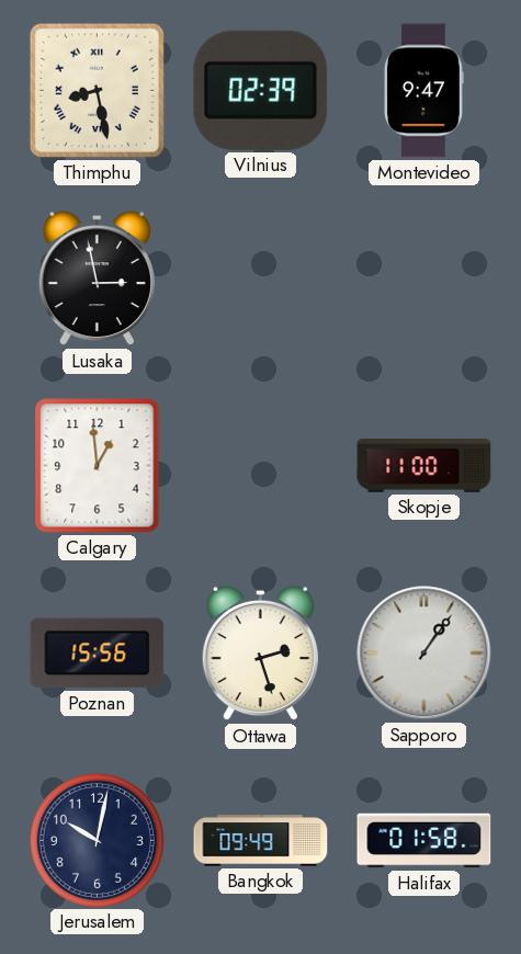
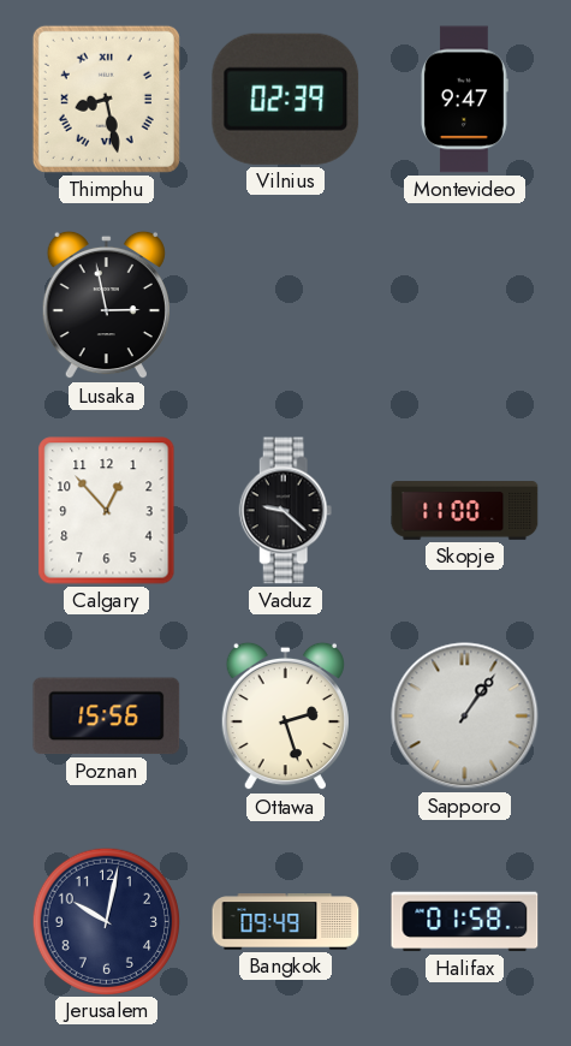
Calgary: 12:59 -> 12:53 (107, 511)
Vaduz: none -> 9:22 (286, 511)
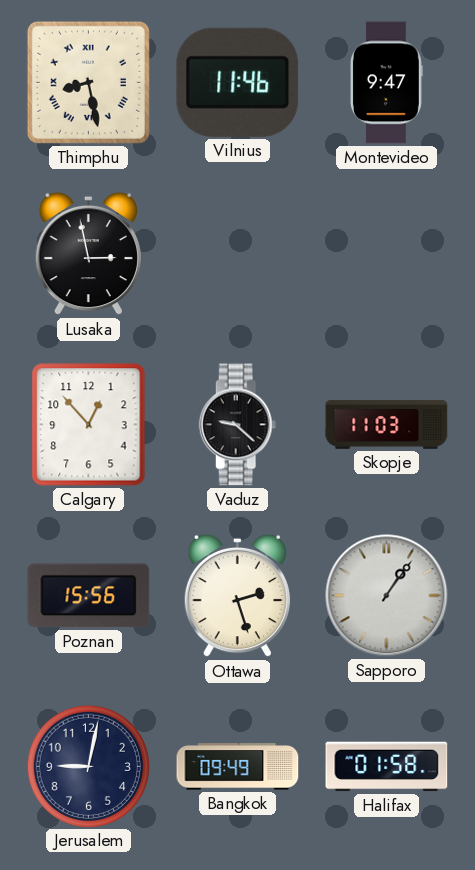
Vilnius: 02:39 -> 11:46 (238, 82)
Skopje: 11:00 -> 11:03 (387, 425)
Jerusalem: 10:02 -> 9:02 (88, 766)
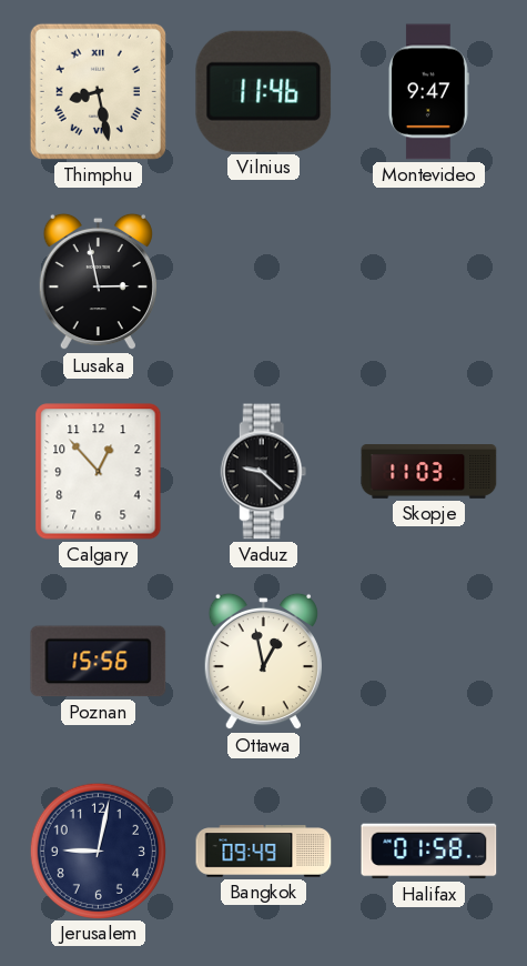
Ottawa: 2:27 -> 12:58 (263, 662)
Sapporo: 1:06 -> none (387, 596)
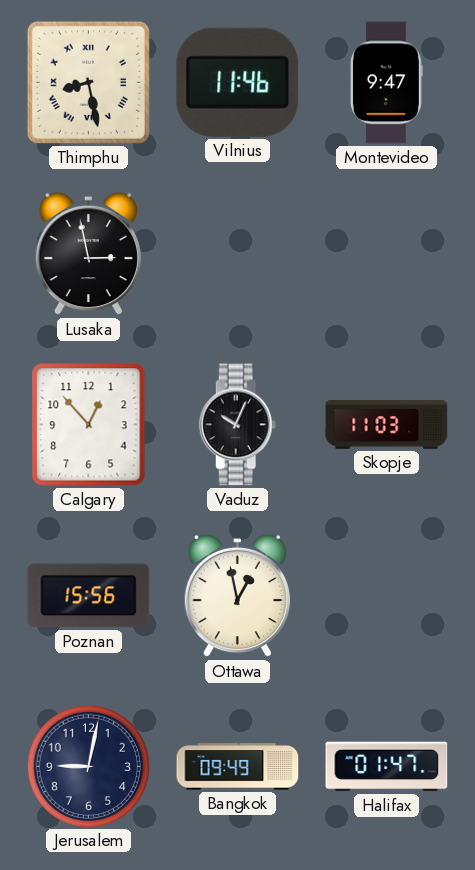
Vaduz: 9:22 -> 10:04 (238, 425)
Halifax: 01:58 -> 01:47 (387, 767)
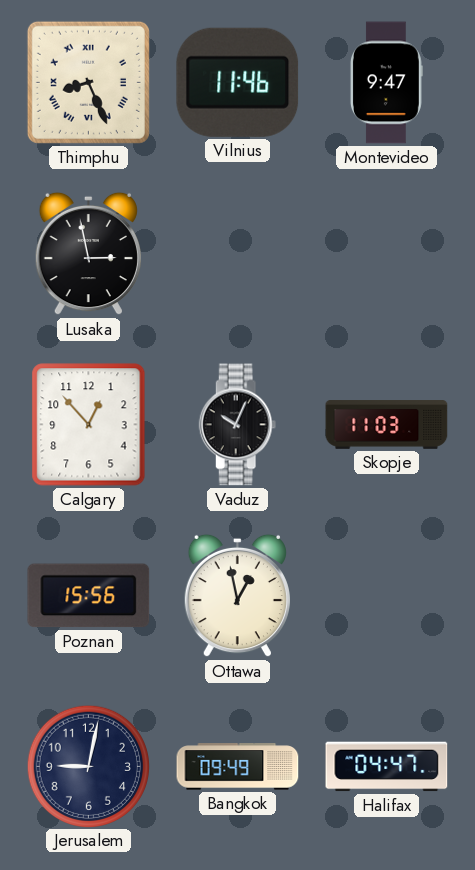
Thimphu: 8:28 -> 8:26 (88, 82)
Halifax: 01:47 -> 04:47 (387, 767)
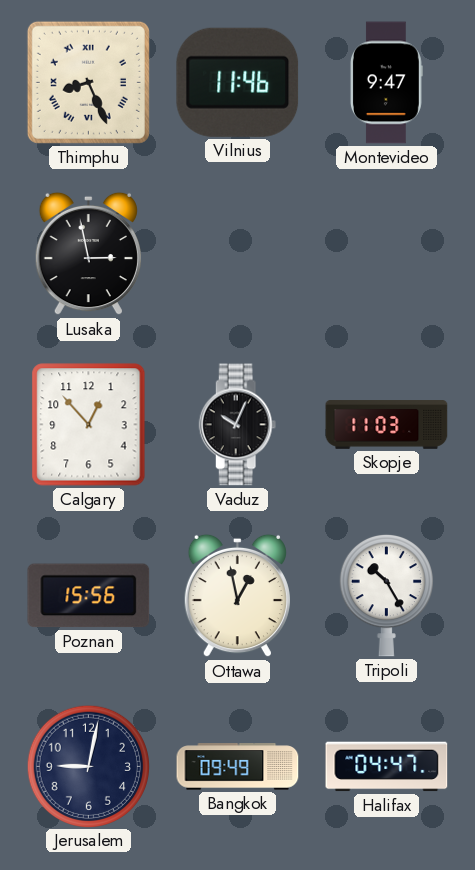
Tripoli: none -> 10:25 (386, 595)
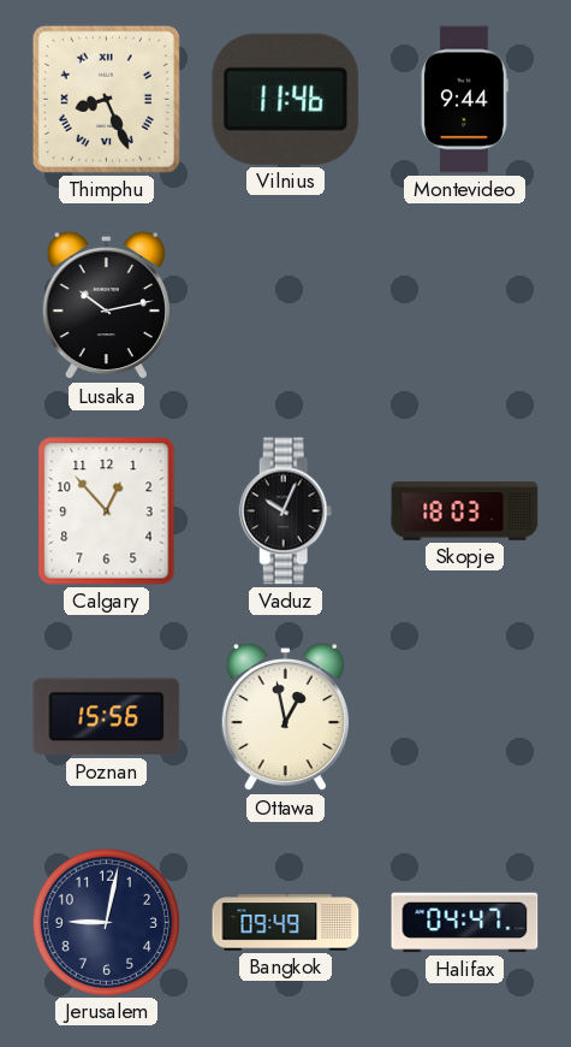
Montevideo: 9:47 -> 9:44 (464, 100)
Lusaka: 2:58 -> 10:13 (106, 306)
Skopje: 11:03 -> 18:03 (465, 511)
Tripoli: 10:25 -> none (386, 595)
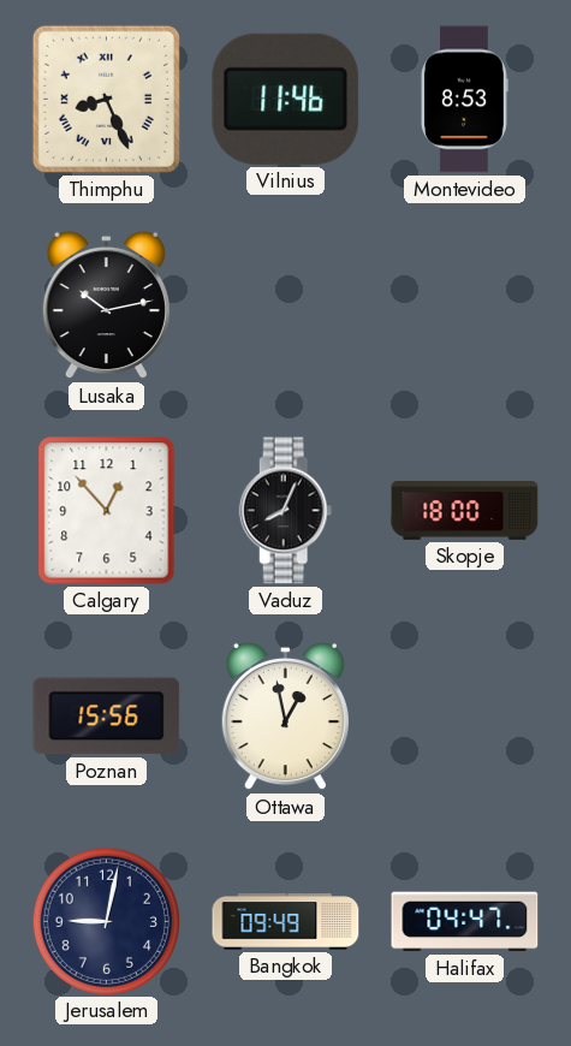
Montevideo: 9:44 -> 8:53 (464, 100)
Vaduz: 10:04 -> 8:04 (286, 511)
Skopje: 18:03 -> 18:00 (465, 511)
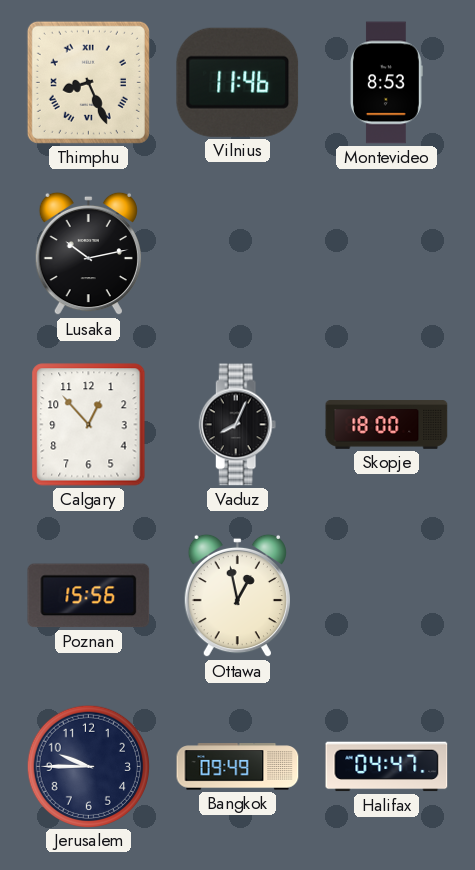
Jerusalem: 9:02 -> 9:45 (88, 766)
